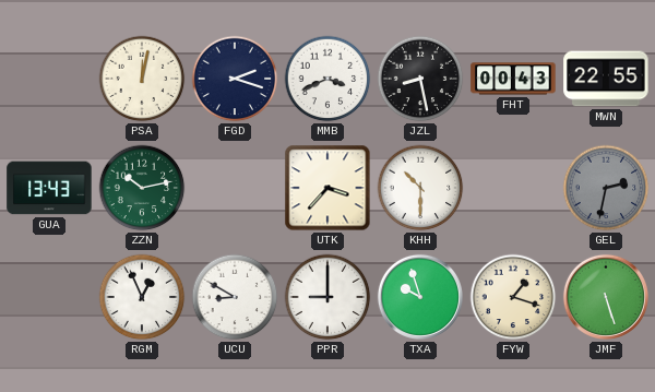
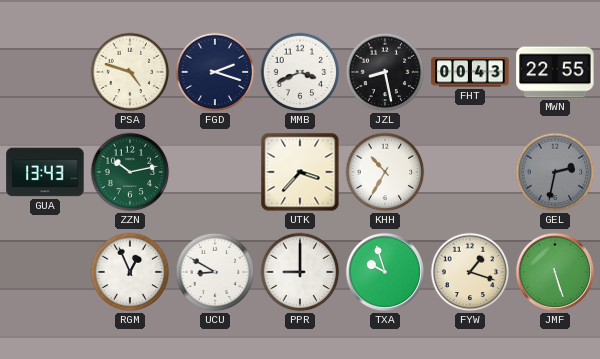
PSA: 12:02 -> 4:48 (130, 72)
KHH: 10:30 -> 10:35 (385, 172)
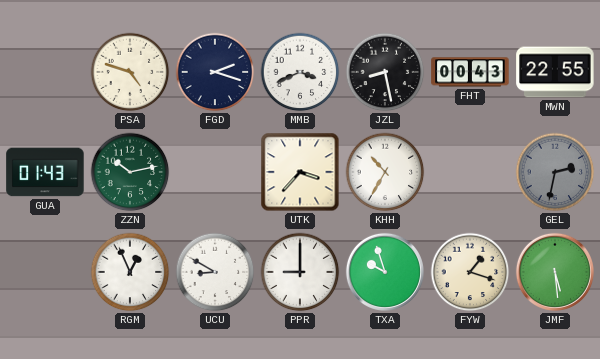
GUA: 13:43 -> 01:43 (45, 172)
JMF: 5:27 -> 5:29 (555, 272)
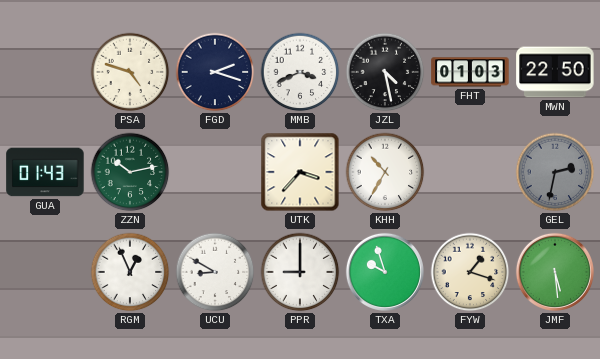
JZL: 8:28 -> 4:28 (385, 72)
FHT: 00:43 -> 01:03 (470, 72)
MWN: 22:55 -> 22:50 (555, 72)
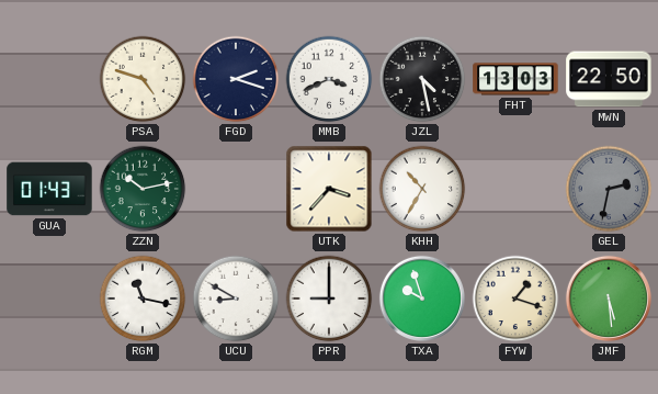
FHT: 01:03 -> 13:03 (515, 79)
RGM: 12:56 -> 11:17 (143, 299)
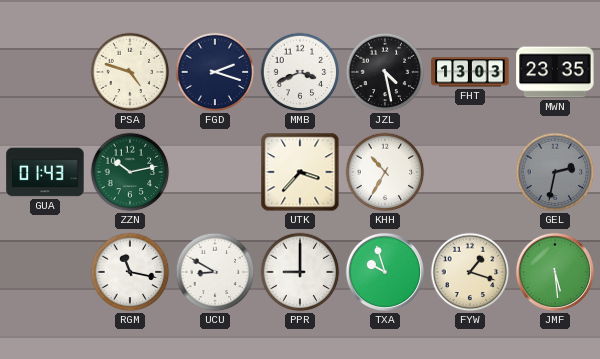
MWN: 22:50 -> 23:35 (555, 72)
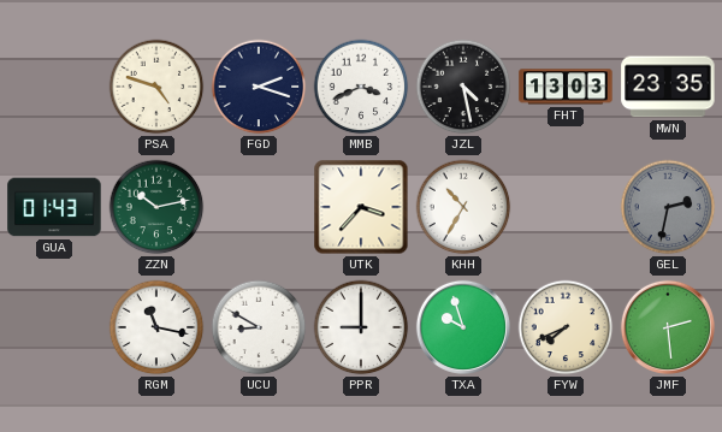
FYW: 1:18 -> 7:41 (566, 327)
JMF: 5:29 -> 2:29 (668, 327)
